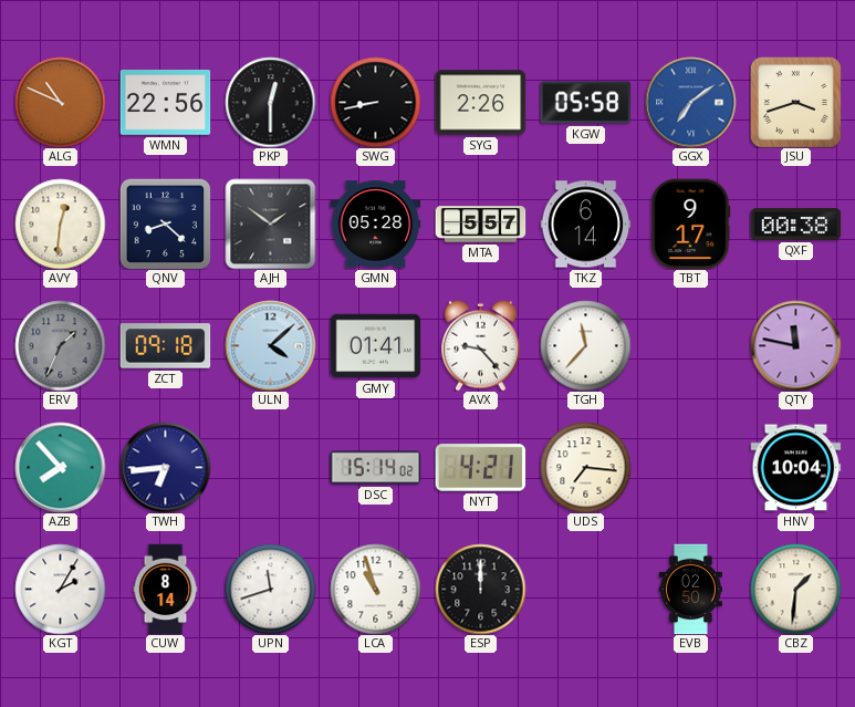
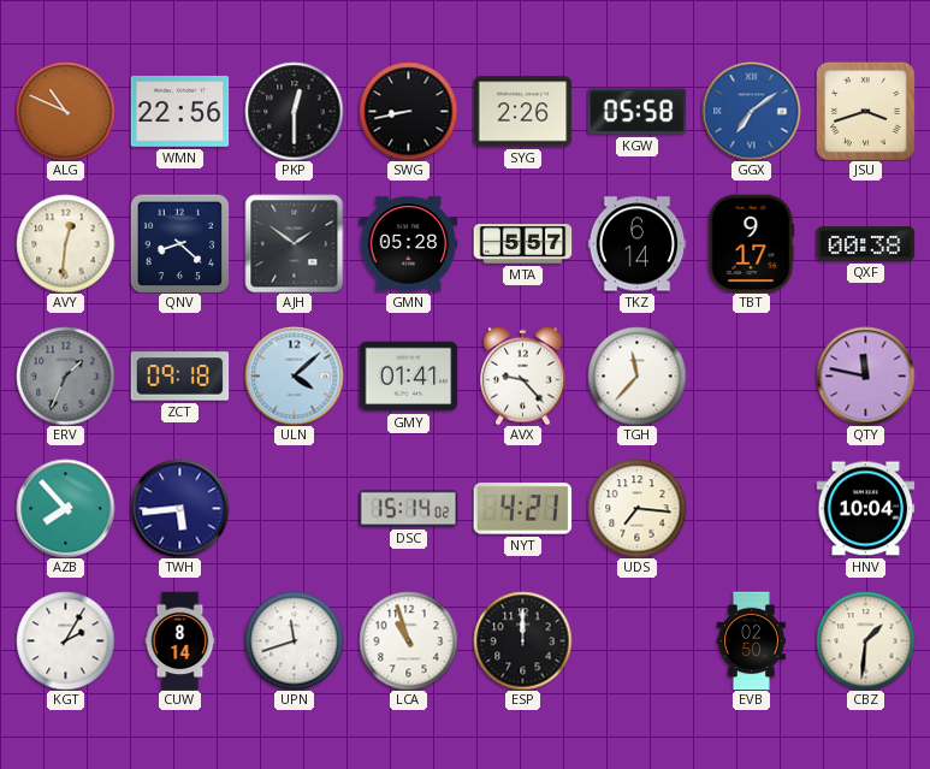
TWH: 6:44 -> 5:44 (179, 508)
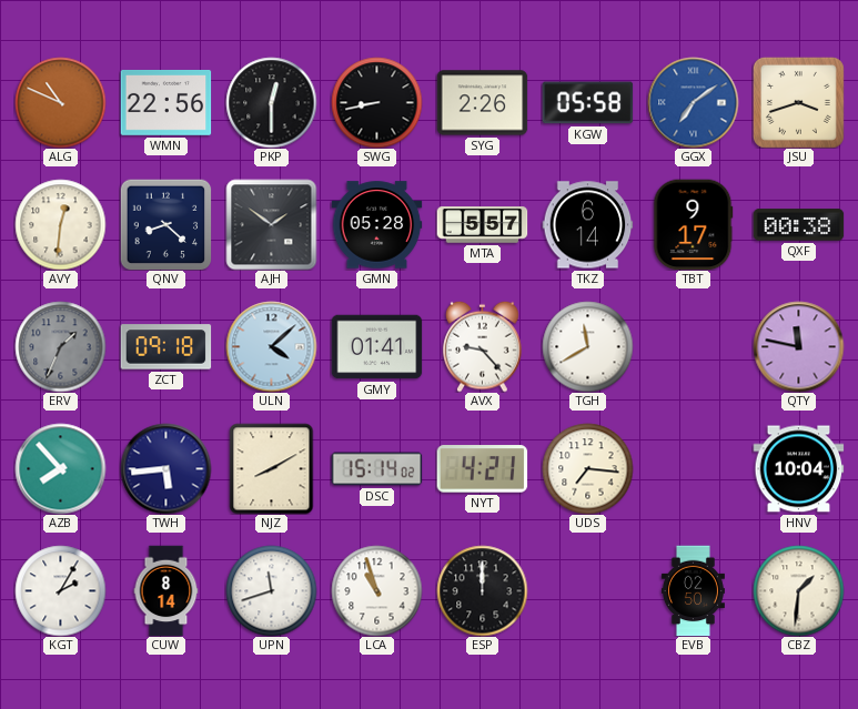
TGH: 11:37 -> 11:40 (587, 346)
NJZ: none -> 8:10 (272, 468)
